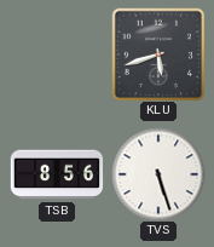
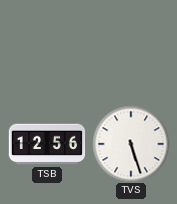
KLU: 5:42 -> none (158, 54)
TSB: 8:56 -> 12:56 (47, 144)
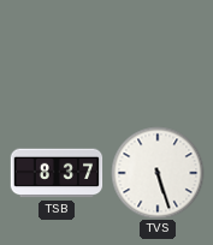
TSB: 12:56 -> 8:37 (57, 173)
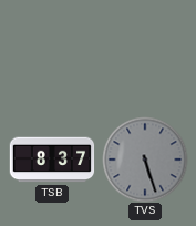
TVS dial: white -> grey (145, 160)
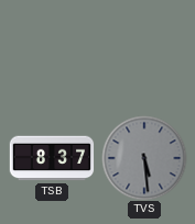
TVS: 5:27 -> 5:29 (144, 158)
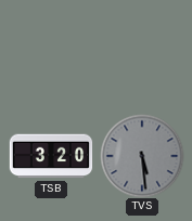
TSB: 8:37 -> 3:20 (51, 156)
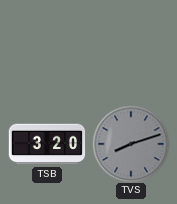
TVS: 5:29 -> 8:12 (131, 144)
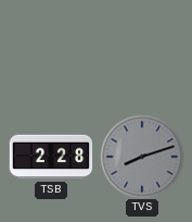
TSB: 3:20 -> 2:28 (51, 157)
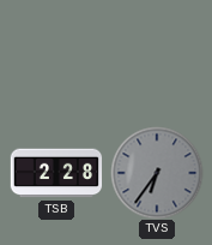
TVS: 8:12 -> 6:36 (157, 173)
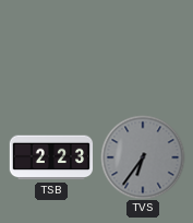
TSB: 2:28 -> 2:23 (51, 157)
